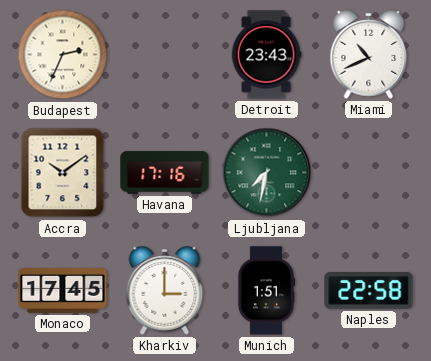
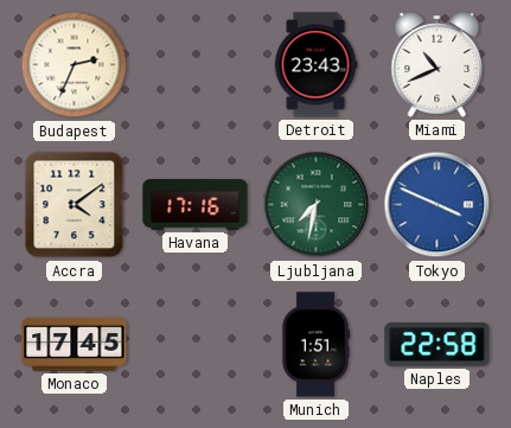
Accra: 10:09 -> 4:09 (75, 205)
Tokyo: none -> 3:49 (437, 205)
Kharkiv: 3:00 -> none (165, 291)
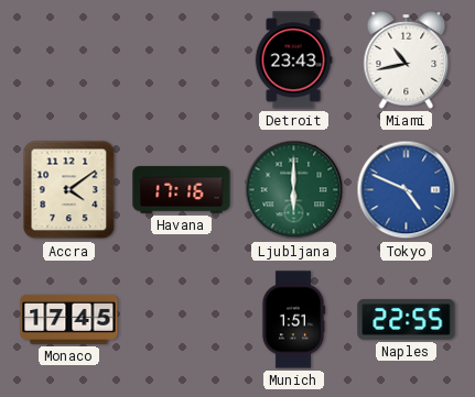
Budapest: 2:34 -> none (75, 65)
Miami: 10:41 -> 10:43 (407, 60)
Ljubljana: 7:32 -> 6:00 (294, 190)
Tokyo: 3:49 -> 4:49 (407, 190)
Naples: 22:58 -> 22:55 (407, 320)
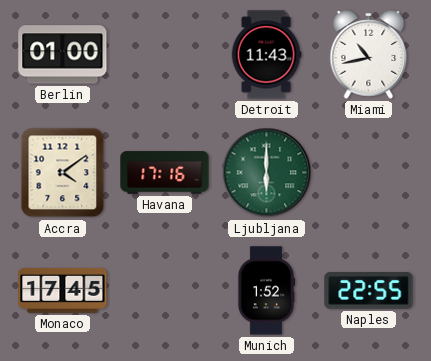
Berlin: none -> 01:00 (63, 55)
Detroit: 23:43 -> 11:43 (266, 55)
Tokyo: 4:49 -> none (407, 190)
Munich: 1:51 -> 1:52 (266, 291)
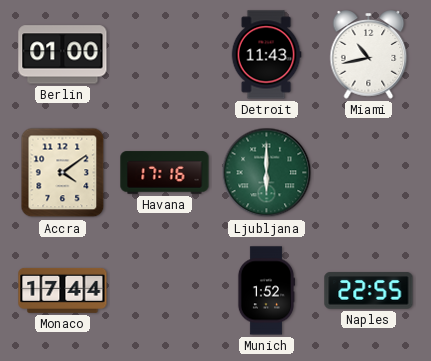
Monaco: 17:45 -> 17:44 (63, 290)
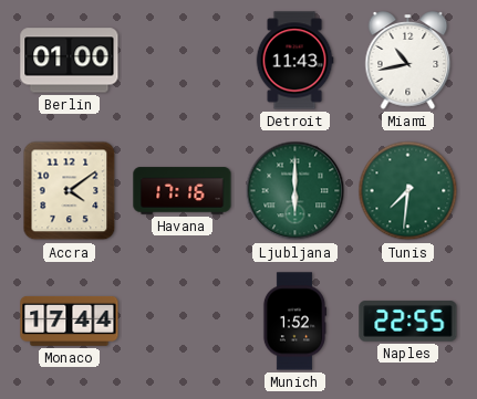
Tunis: none -> 7:31 (408, 191)
